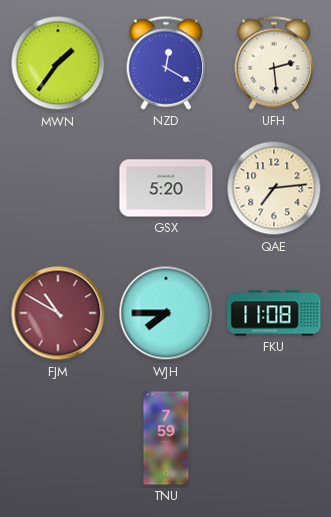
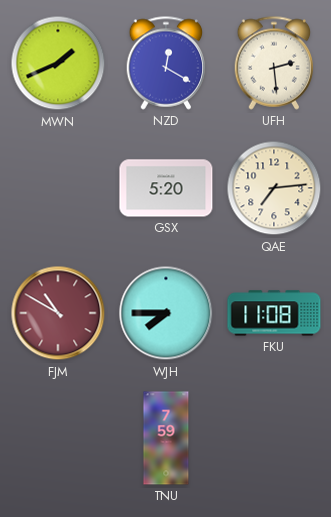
MWN: 1:36 -> 1:41 (58, 63)
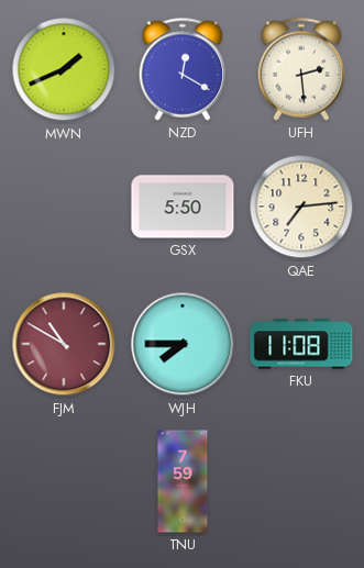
GSX: 5:20 -> 5:50 (183, 207)
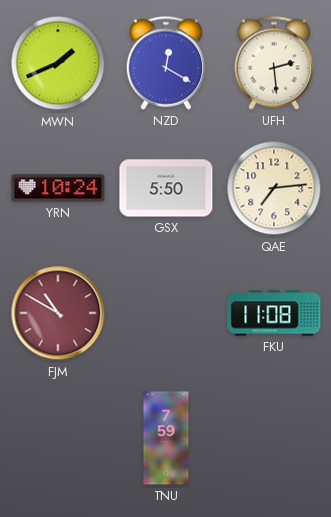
YRN: none -> 10:24 (58, 188)
WJH: 7:45 -> none (183, 344)
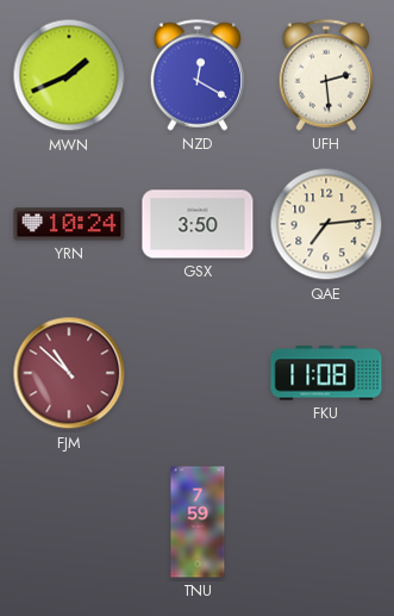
GSX: 5:50 -> 3:50 (198, 224)
FJM: 10:50 -> 10:52 (69, 373)
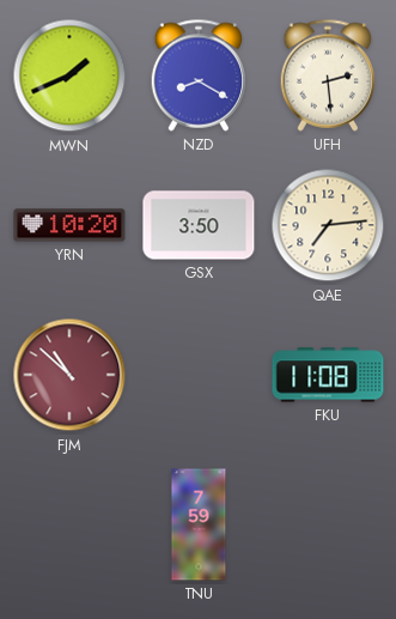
NZD: 12:20 -> 8:20 (199, 75)
YRN: 10:24 -> 10:20 (69, 225)
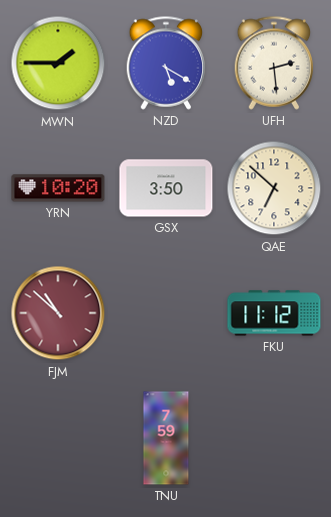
MWN: 1:41 -> 1:45 (58, 63)
NZD: 8:20 -> 5:20 (166, 63)
QAE: 7:14 -> 6:52 (274, 188)
FKU: 11:08 -> 11:12 (274, 313)
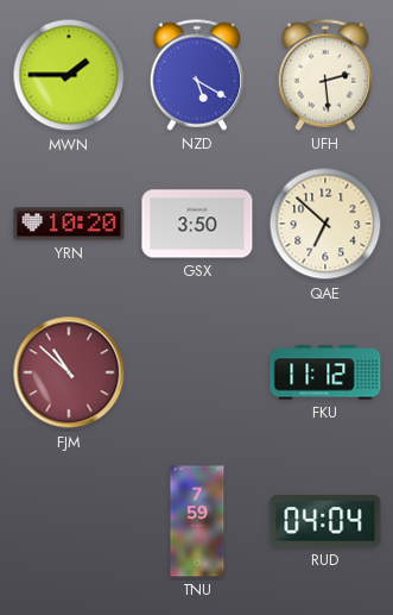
RUD: none -> 04:04 (325, 521)
